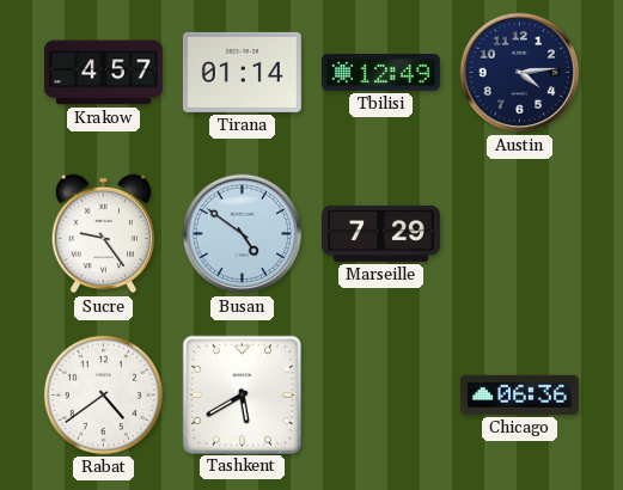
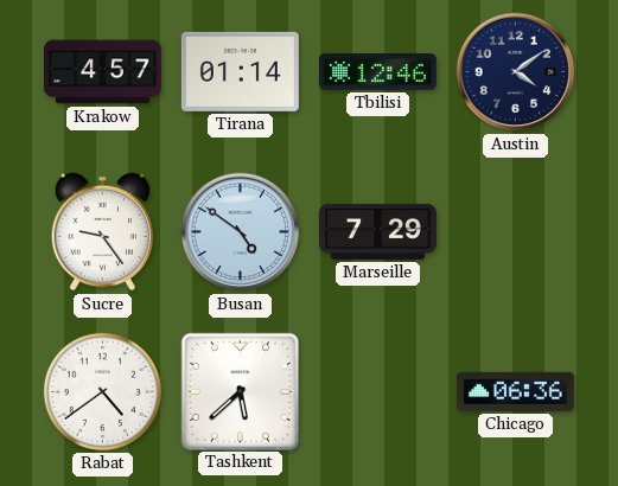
Tbilisi: 12:49 -> 12:46 (377, 72)
Austin: 4:14 -> 4:09 (516, 72)
Tashkent: 5:40 -> 5:38 (240, 391)
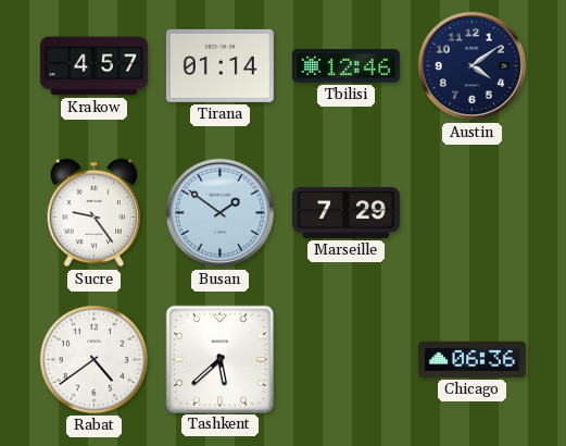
Busan: 4:51 -> 1:51 (221, 213)
